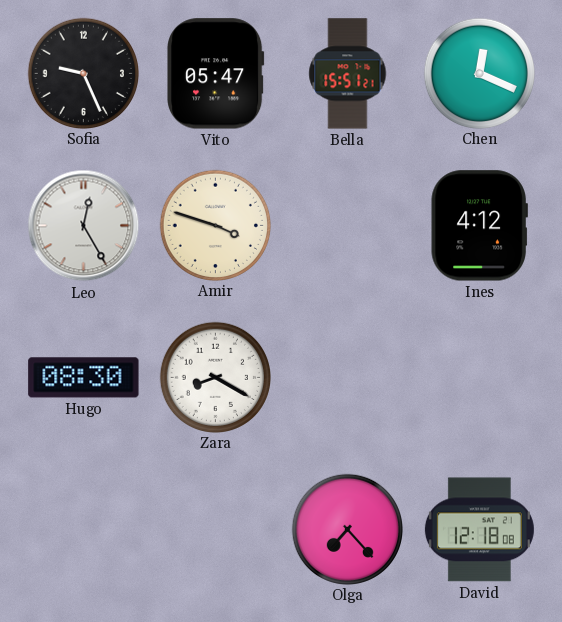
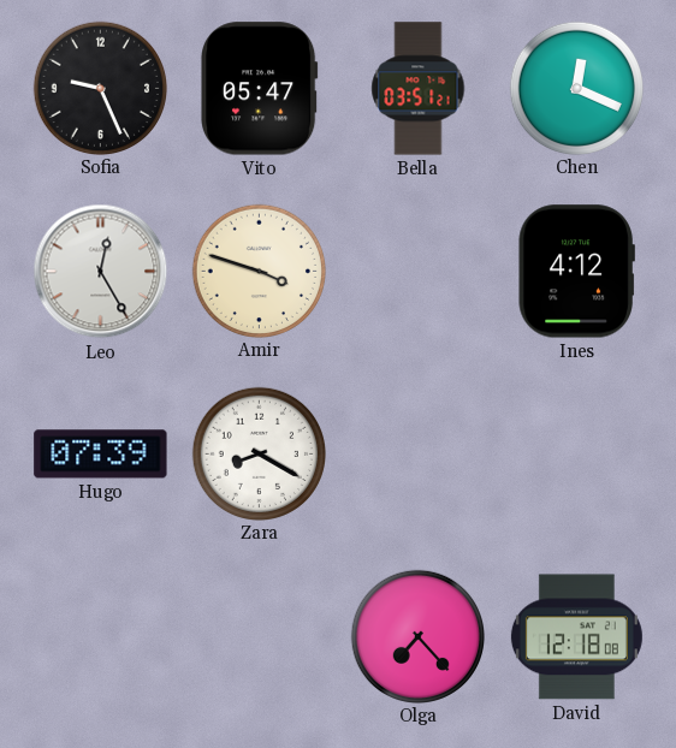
Bella: 15:51 -> 03:51 (419, 89)
Hugo: 08:30 -> 07:39 (101, 455)
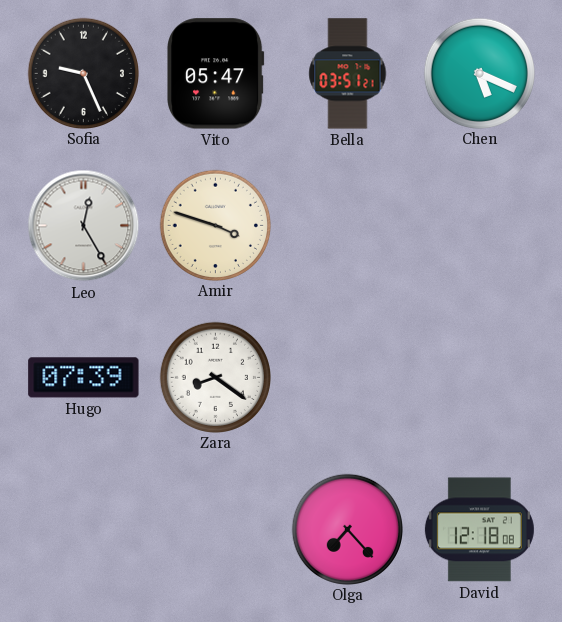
Chen: 12:19 -> 5:19 (479, 73)
Ines: 4:12 -> none (576, 272)
Zara: 8:20 -> 8:21 (215, 377)
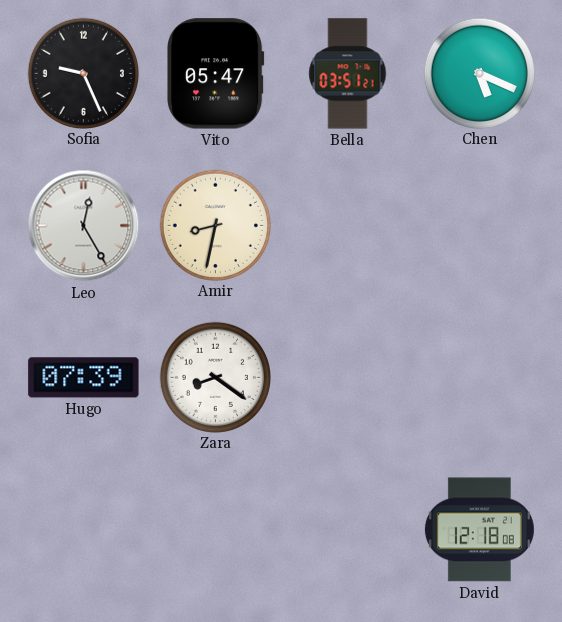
Amir: 3:48 -> 8:32 (215, 225)
Olga: 7:23 -> none (347, 529)
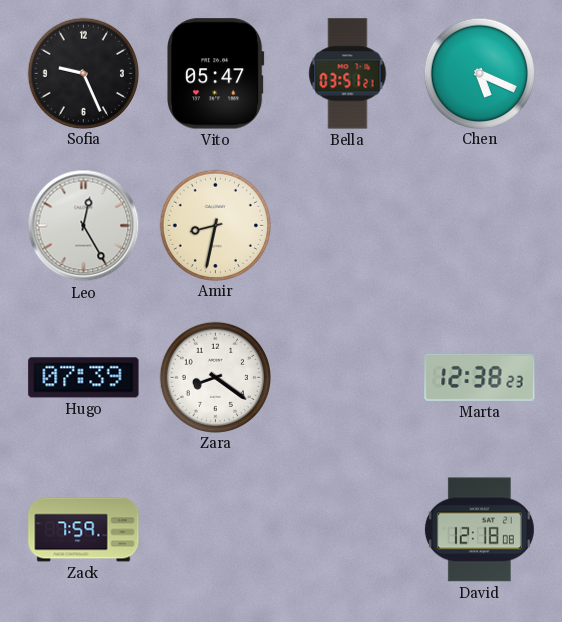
Marta: none -> 12:38 (480, 377)
Zack: none -> 7:59 (84, 530)
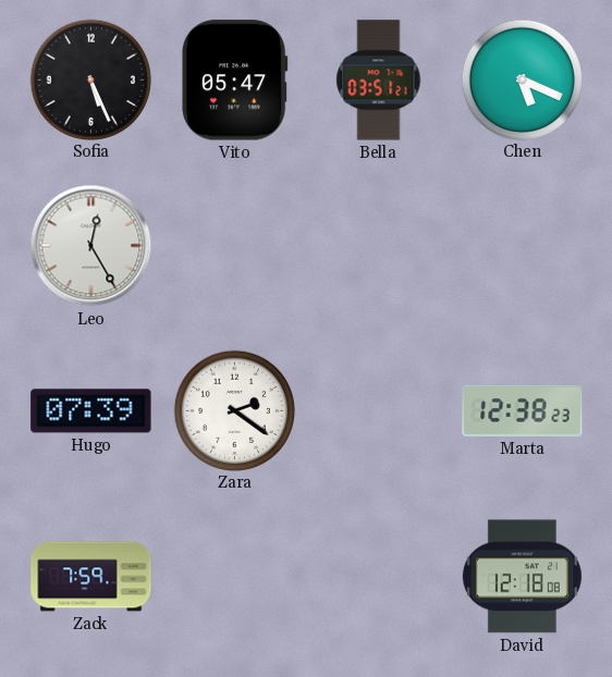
Sofia: 9:26 -> 5:26 (90, 79)
Amir: 8:32 -> none (215, 225)
Zara: 8:21 -> 2:21 (234, 410)
